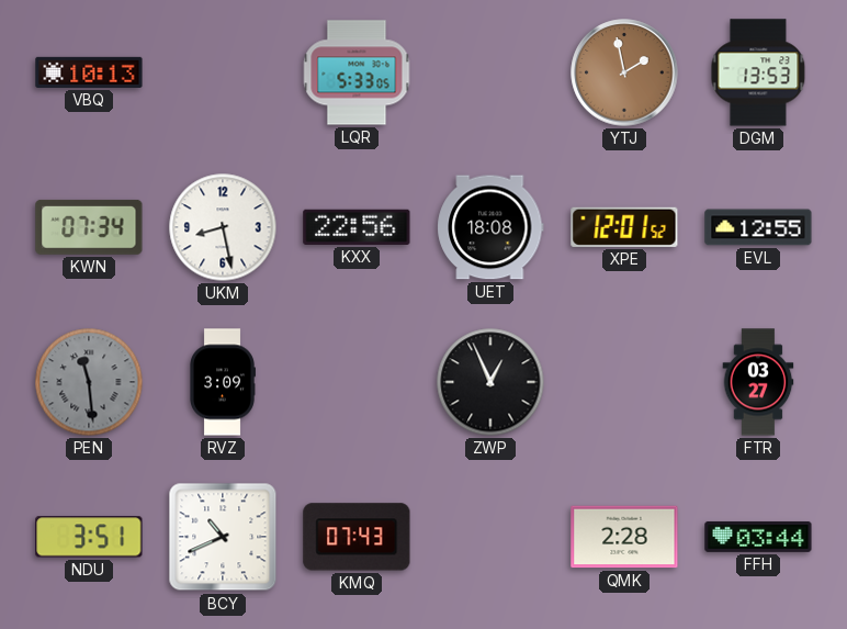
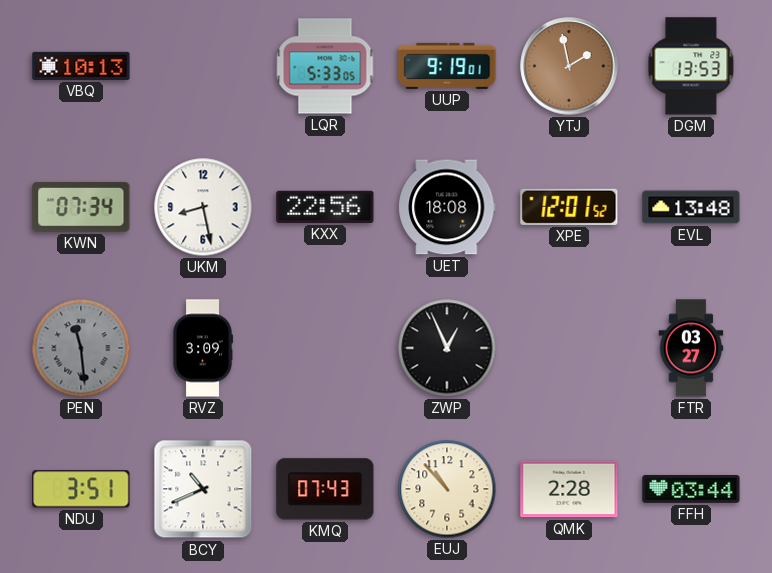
UUP: none -> 9:19 (447, 66)
EVL: 12:55 -> 13:48 (691, 207)
EUJ: none -> 10:53 (447, 489)
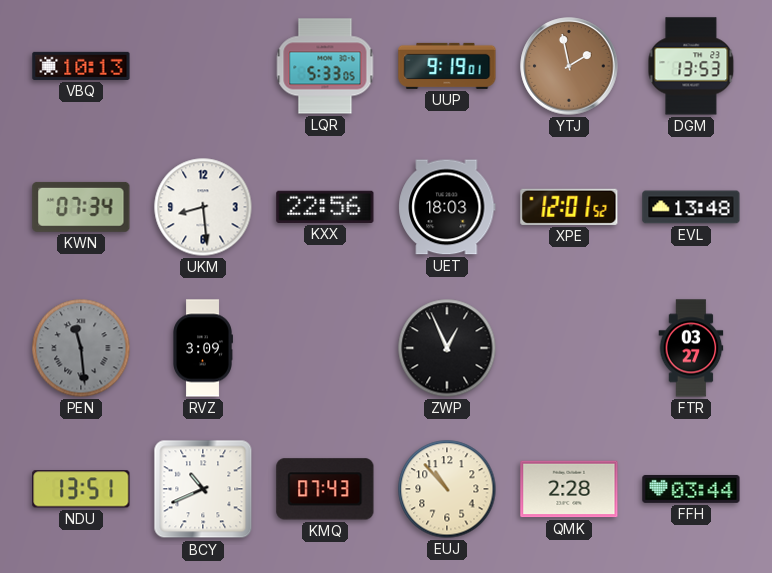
UKM: 8:28 -> 8:29 (203, 207)
UET: 18:08 -> 18:03 (447, 207)
NDU: 3:51 -> 13:51 (81, 489)
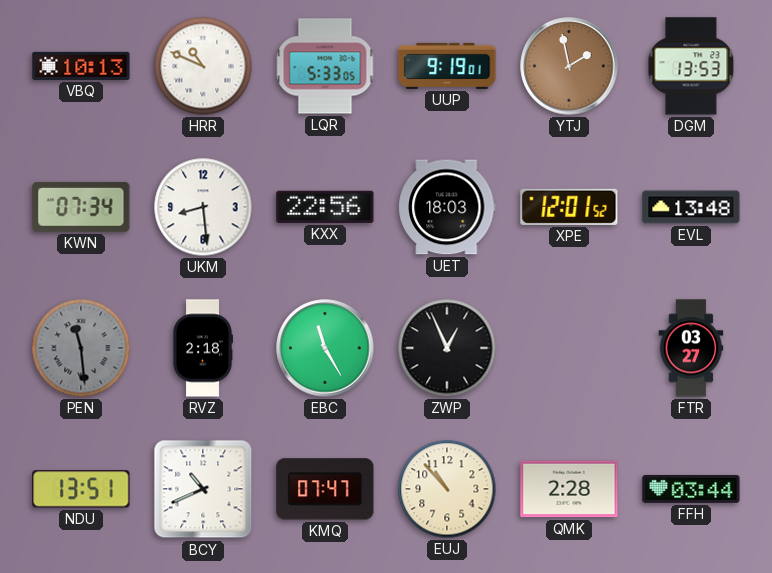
HRR: none -> 10:49 (203, 66)
RVZ: 3:09 -> 2:18 (203, 348)
EBC: none -> 11:25 (325, 348)
KMQ: 07:43 -> 07:47 (325, 489)
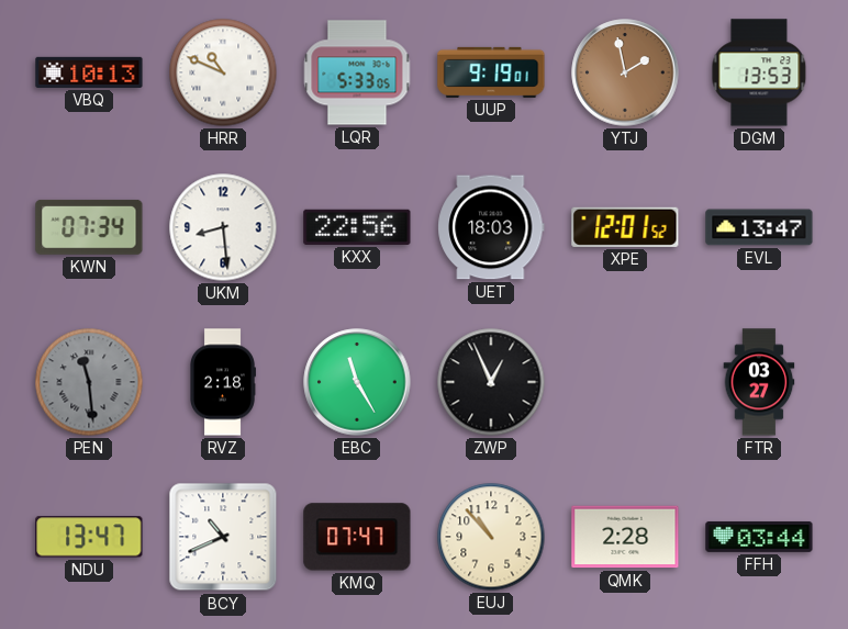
EVL: 13:48 -> 13:47 (759, 227)
NDU: 13:51 -> 13:47 (89, 537)
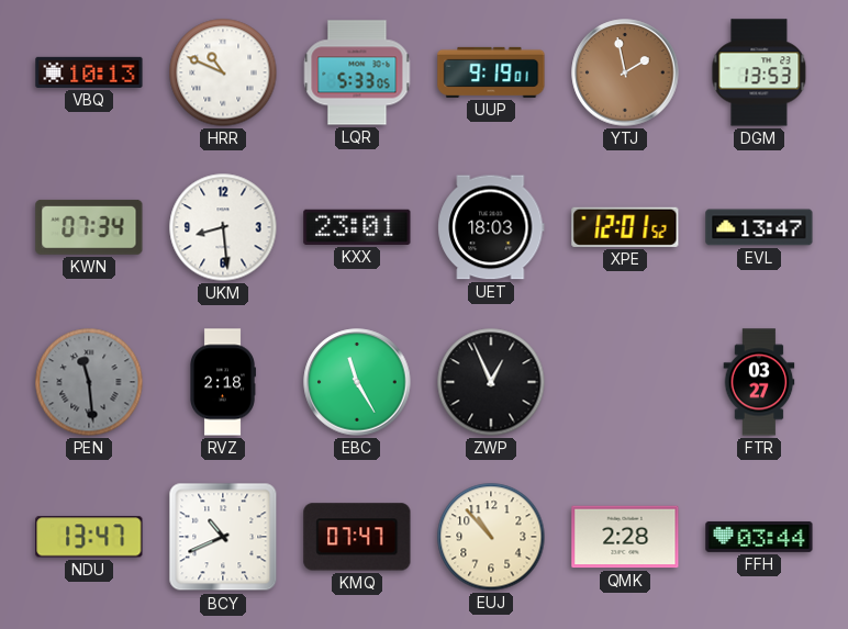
KXX: 22:56 -> 23:01 (357, 227)
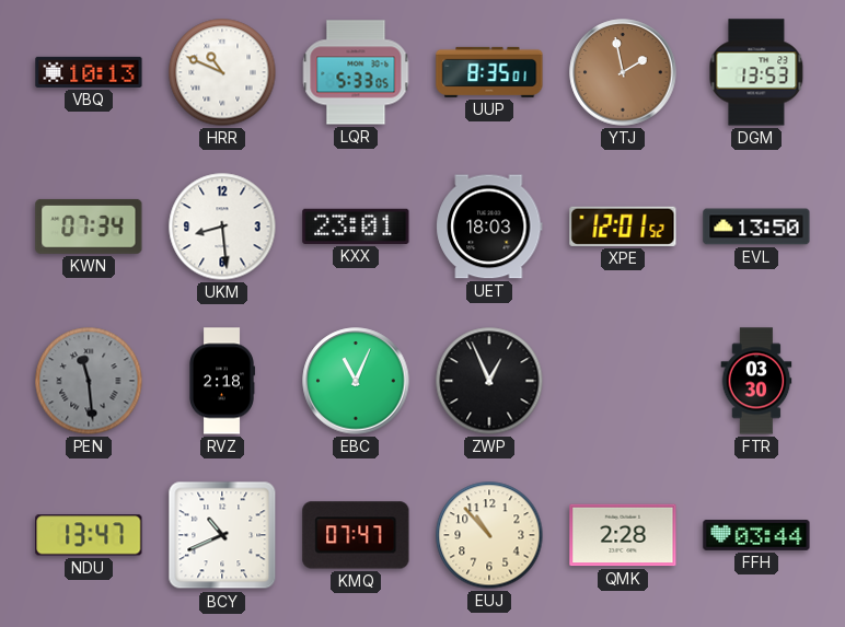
UUP: 9:19 -> 8:35 (489, 72)
EVL: 13:47 -> 13:50 (756, 227)
EBC: 11:25 -> 11:04 (356, 381)
FTR: 03:27 -> 03:30 (756, 381)
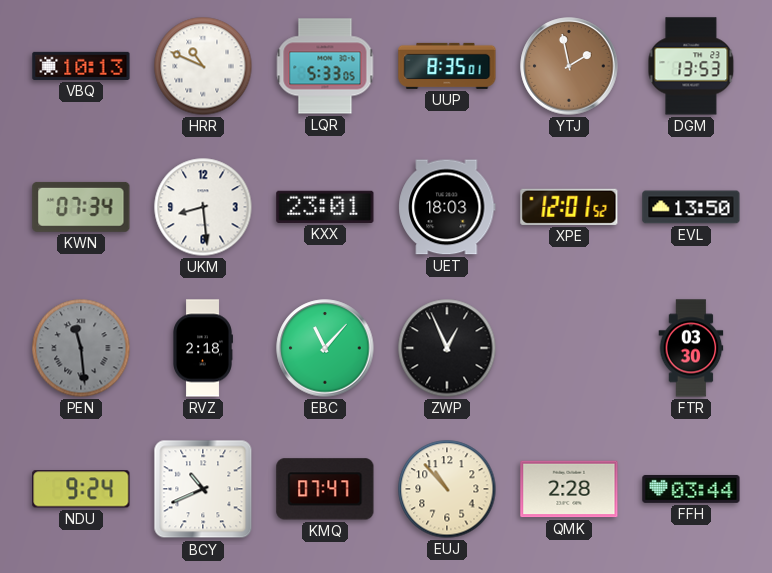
EBC: 11:04 -> 11:07 (325, 348)
NDU: 13:47 -> 9:24 (81, 489)
